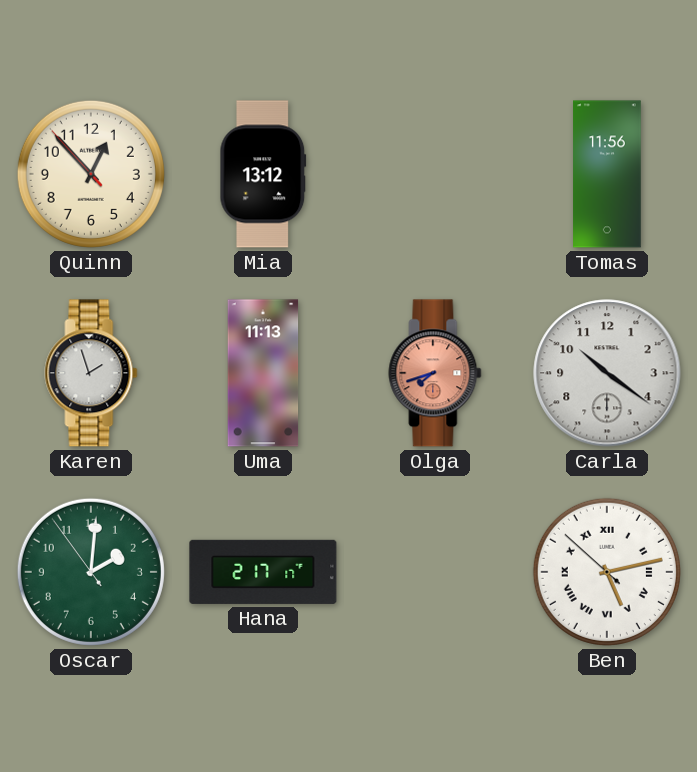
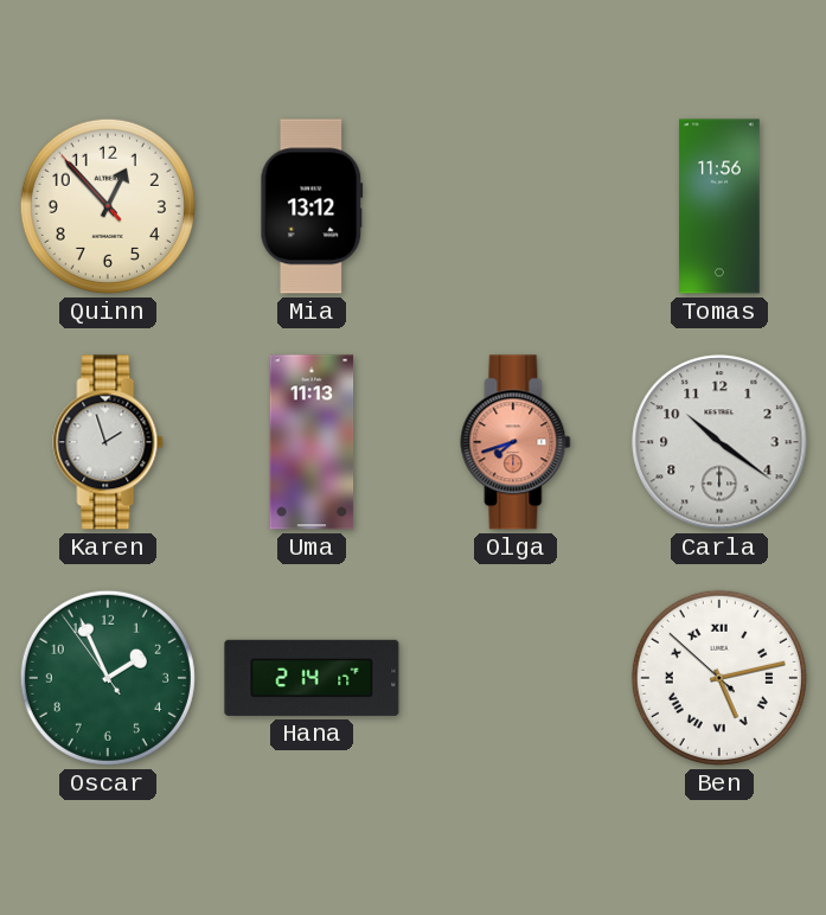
Oscar: 2:00 -> 1:55 (108, 678)
Hana: 2:17 -> 2:14 (312, 678)
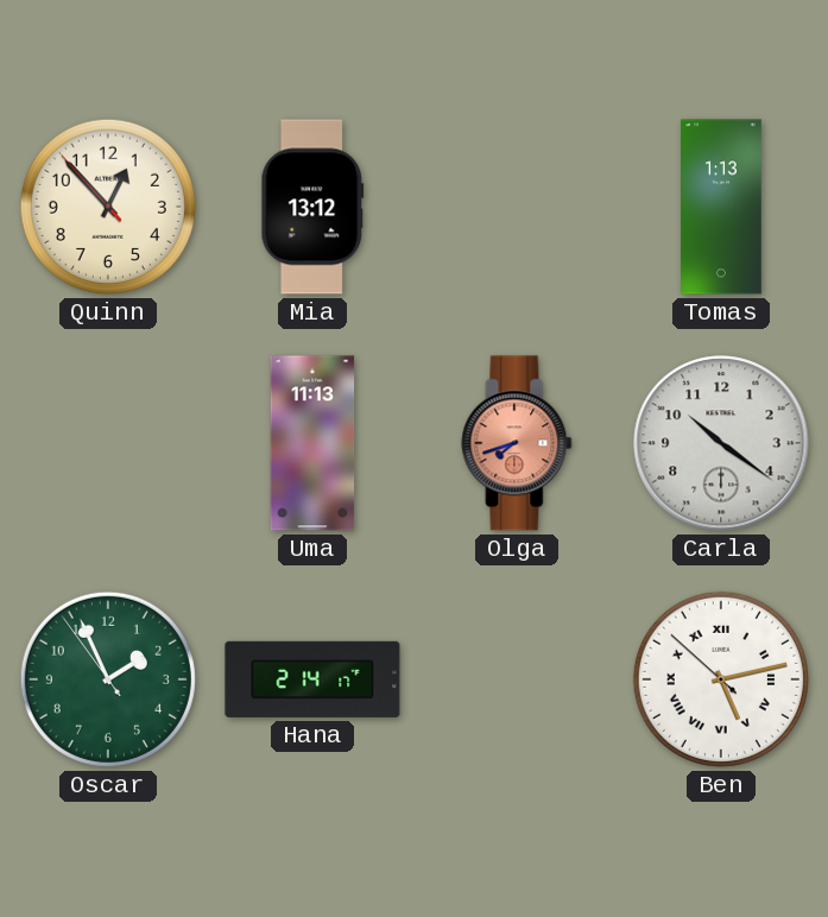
Tomas: 11:56 -> 1:13 (721, 207)
Karen: 1:57 -> none (108, 442)
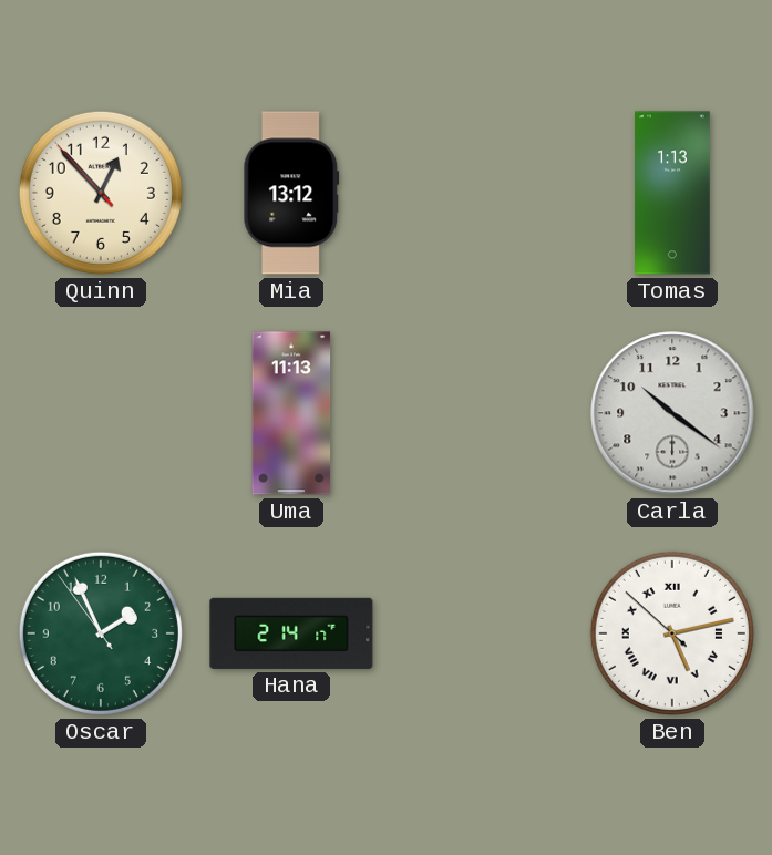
Olga: 7:42 -> none (517, 443)
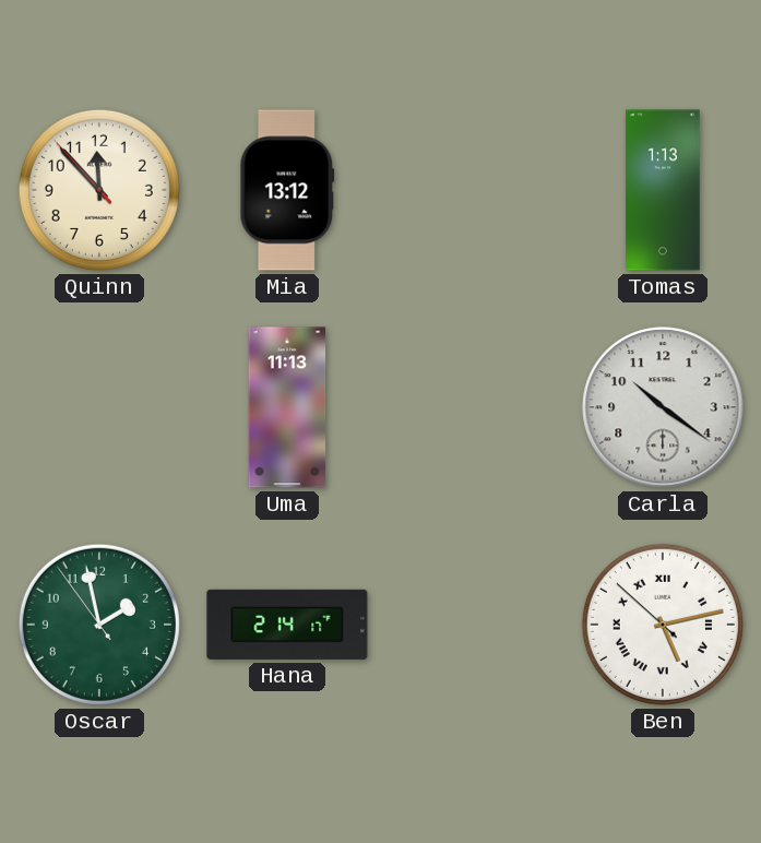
Quinn: 12:52 -> 11:52 (99, 190)
Oscar: 1:55 -> 1:57 (99, 625)
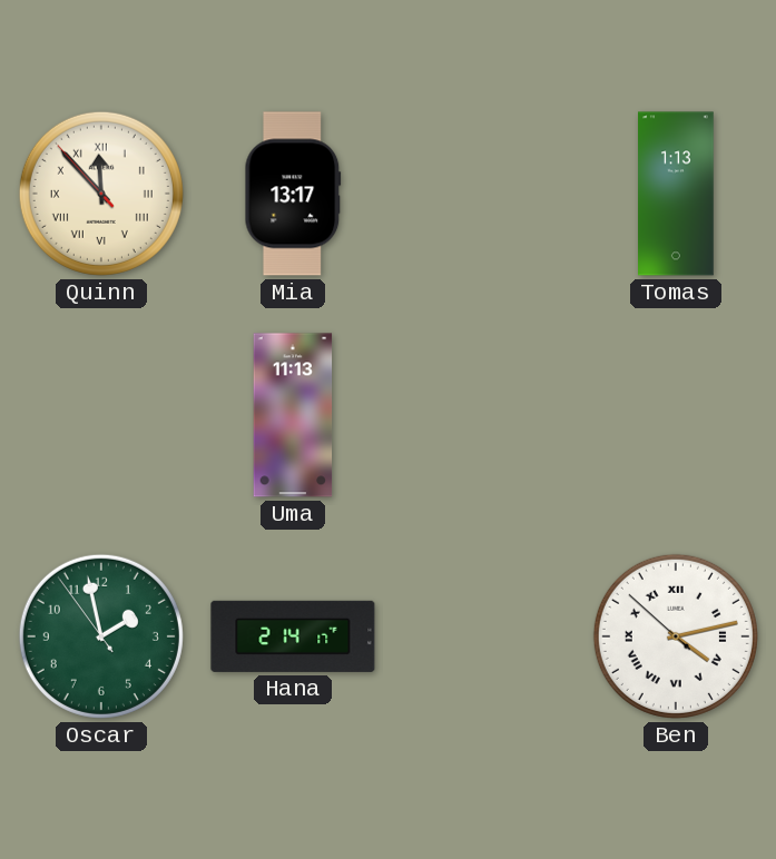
Quinn numerals: Arabic -> Roman (101, 194)
Mia: 13:12 -> 13:17 (293, 194)
Carla: 10:21 -> none (663, 407)
Ben: 5:12 -> 4:12 (676, 636)
